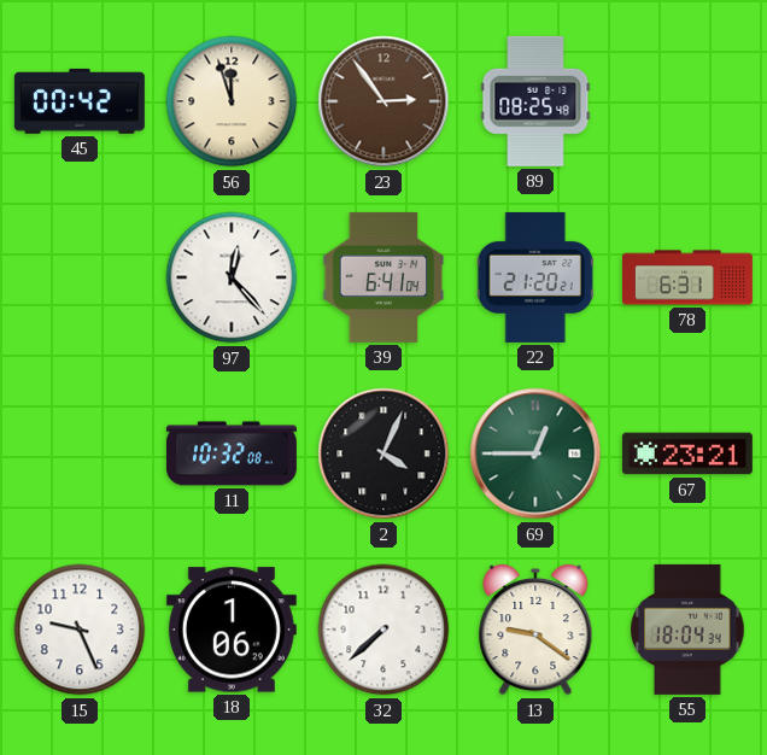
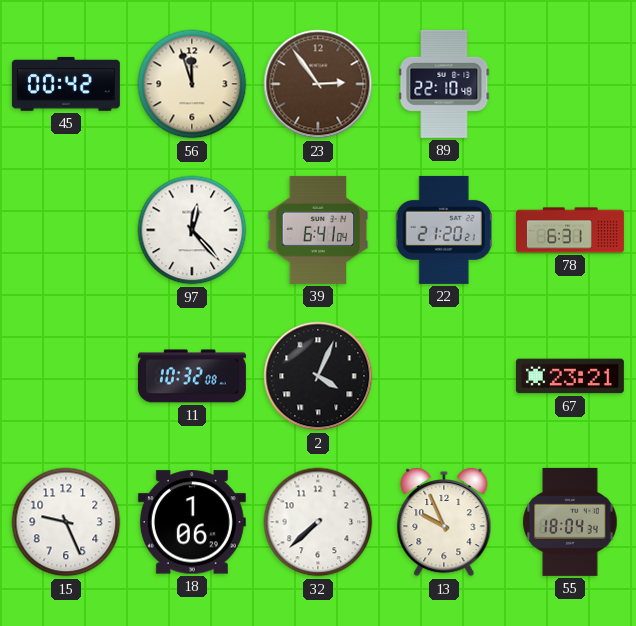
89: 08:25 -> 22:10 (444, 84)
69: 12:45 -> none (535, 453)
13: 9:21 -> 9:56 (444, 522)
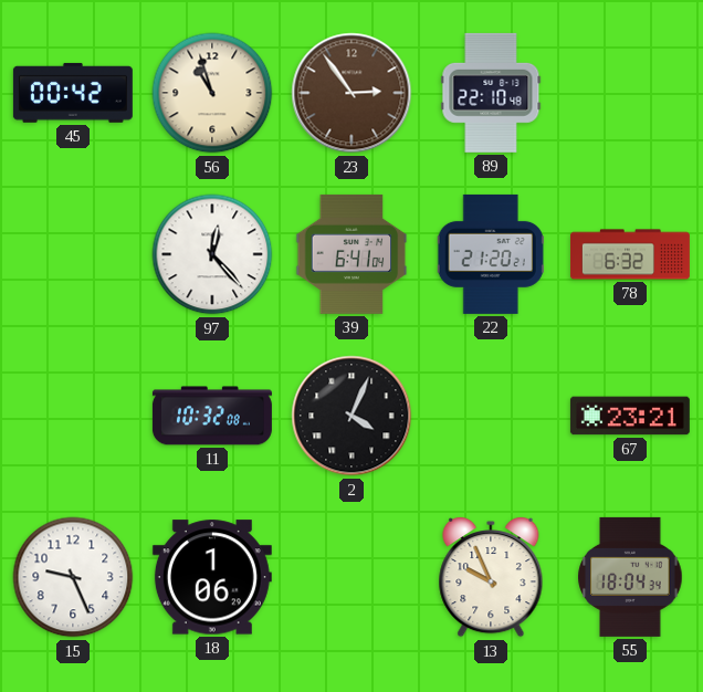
56: 11:57 -> 10:57 (212, 93)
78: 6:31 -> 6:32 (630, 254)
32: 7:38 -> none (318, 522)
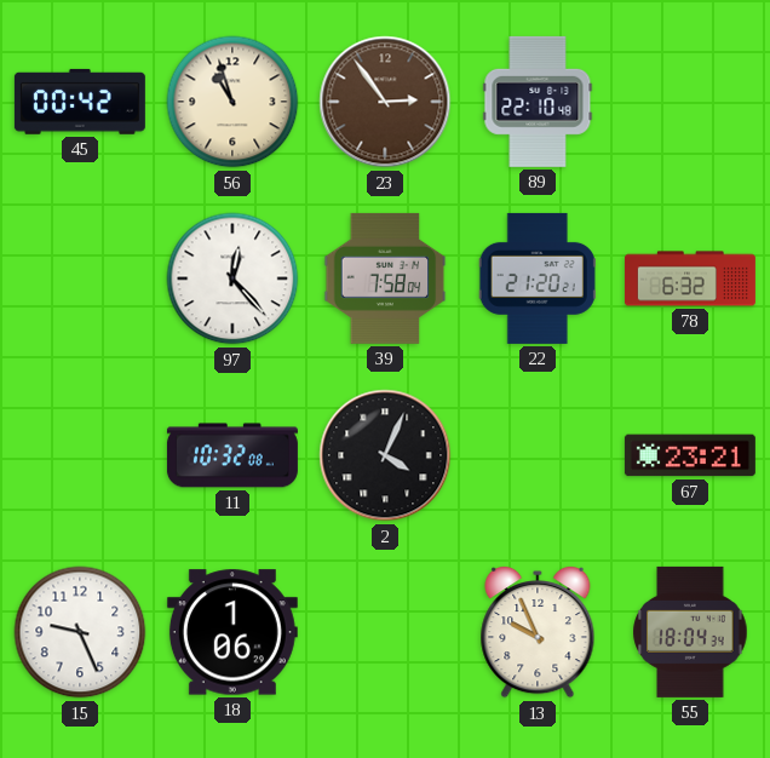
39: 6:41 -> 7:58 (385, 278)
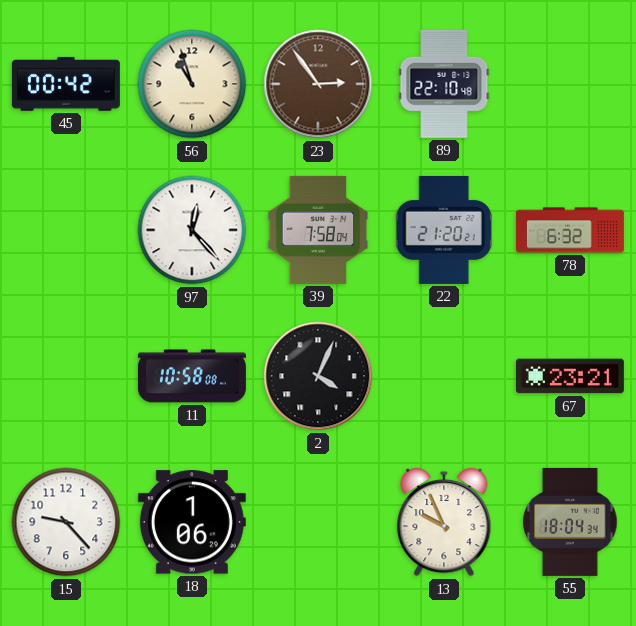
11: 10:32 -> 10:58 (192, 376)
15: 9:26 -> 9:23 (66, 522)
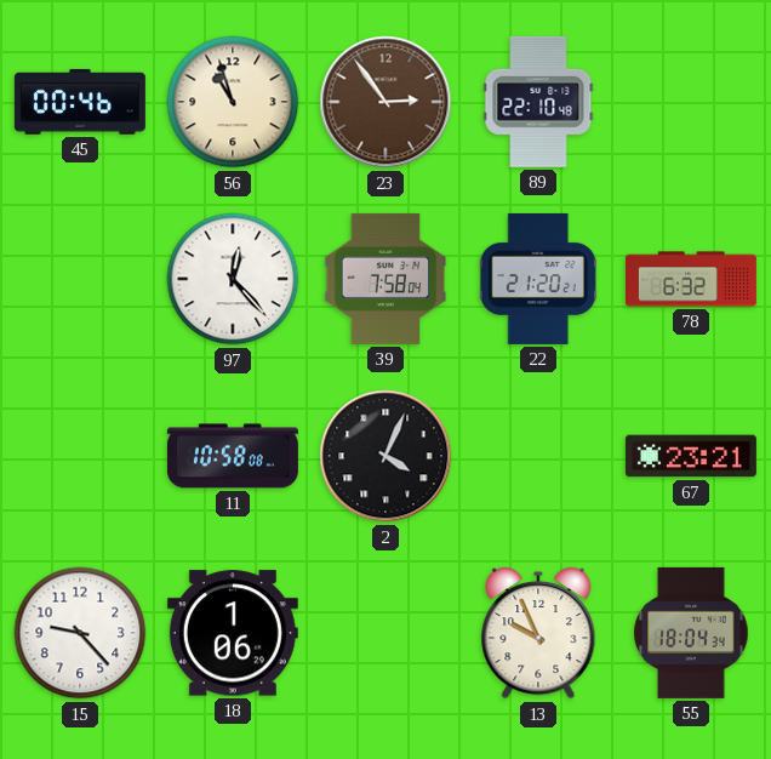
45: 00:42 -> 00:46 (80, 102)
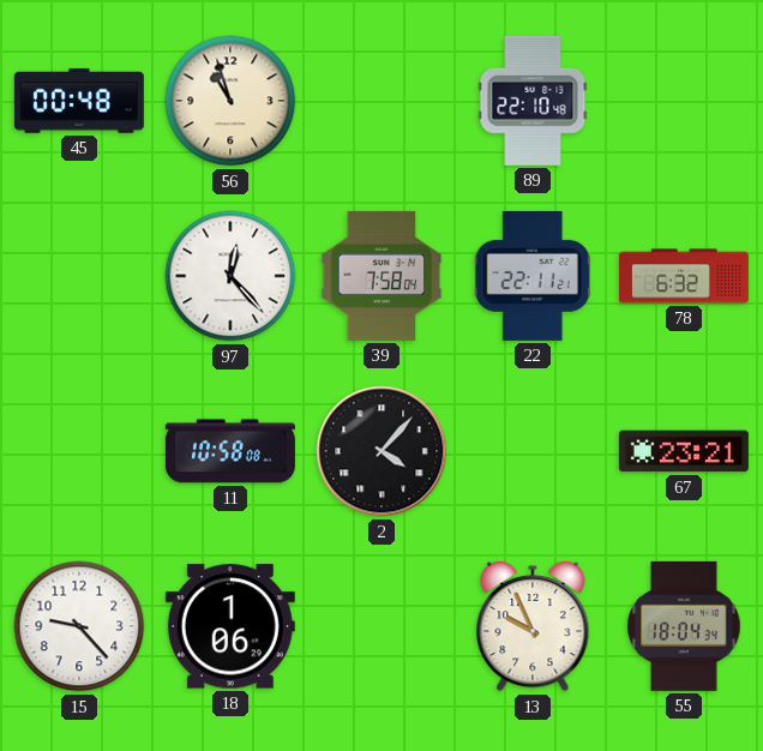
45: 00:46 -> 00:48 (79, 101)
23: 2:54 -> none (385, 102)
22: 21:20 -> 22:11 (533, 276)
2: 4:04 -> 4:07 (381, 451)
